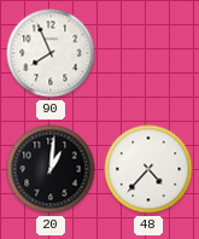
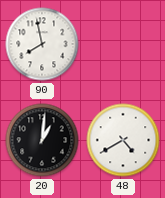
90: 7:56 -> 7:58 (42, 44)
48: 4:37 -> 4:40 (123, 140)
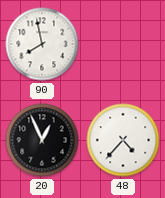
20: 1:01 -> 12:56 (42, 140)
48: 4:40 -> 4:37 (123, 140)
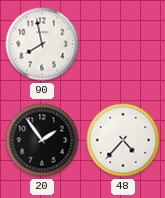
20: 12:56 -> 1:54 (42, 140)
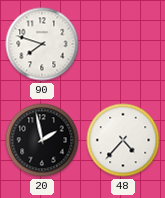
90: 7:58 -> 7:48 (42, 44)
20: 1:54 -> 1:58 (42, 140)
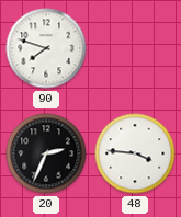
20: 1:58 -> 2:34 (46, 153)
48: 4:37 -> 3:46 (135, 153)
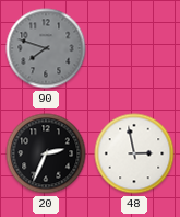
90 dial: white -> grey (46, 48)
48: 3:46 -> 2:58 (134, 153)
